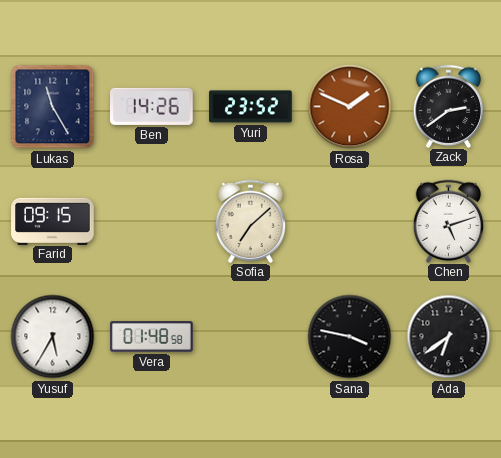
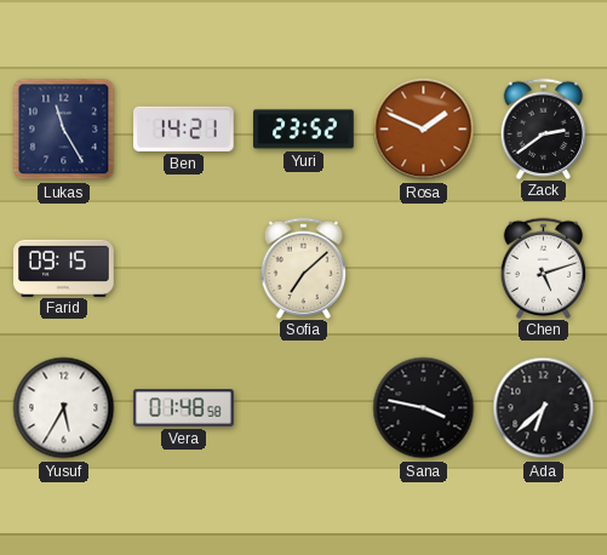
Ben: 14:26 -> 14:21 (184, 128)
Ada: 6:39 -> 6:38 (544, 408)
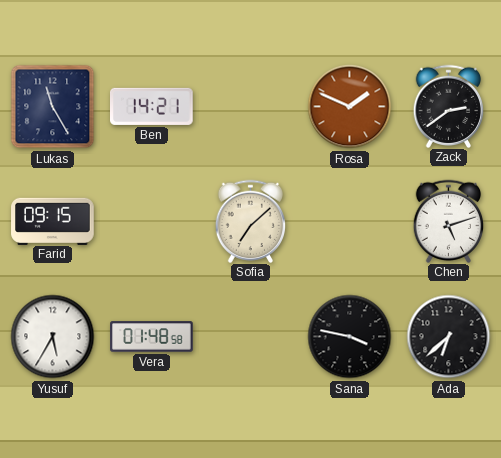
Yuri: 23:52 -> none (304, 130)
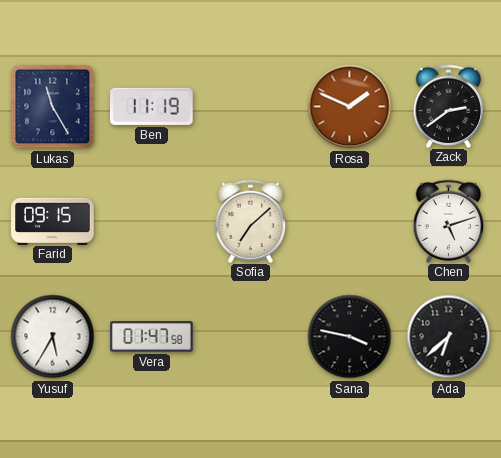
Ben: 14:21 -> 11:19 (152, 106)
Vera: 01:48 -> 01:47 (152, 337)
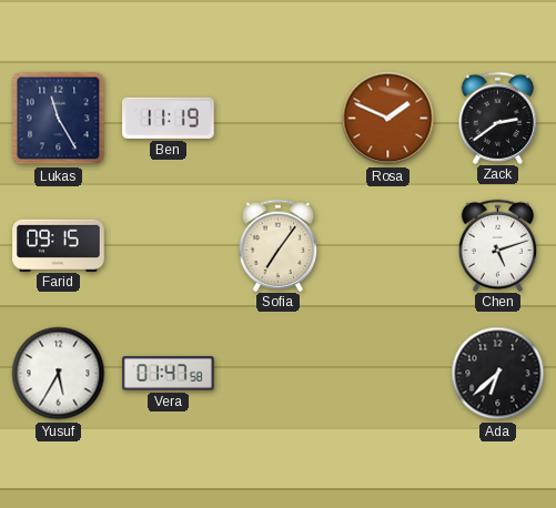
Sofia: 7:08 -> 7:06 (279, 245)
Sana: 3:47 -> none (350, 337)
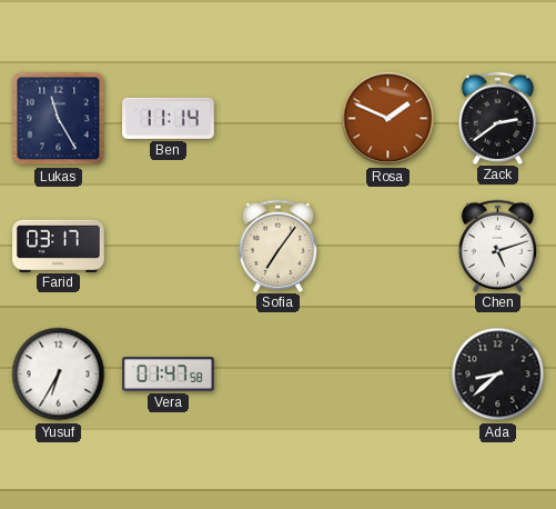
Ben: 11:19 -> 11:14 (169, 118)
Farid: 09:15 -> 03:17 (59, 246)
Yusuf: 5:35 -> 6:35 (59, 375)
Ada: 6:38 -> 8:38 (498, 375)
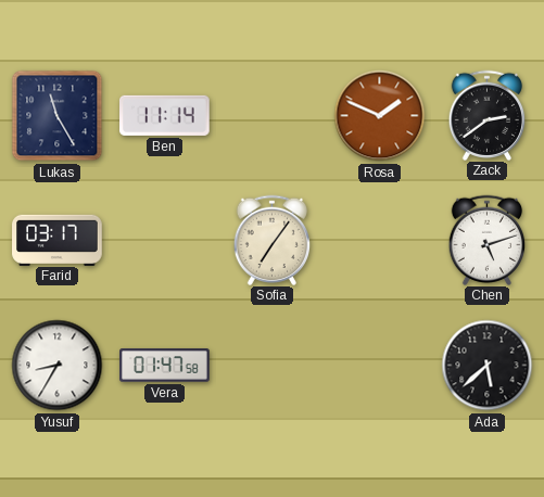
Yusuf: 6:35 -> 8:35 (58, 366)
Ada: 8:38 -> 5:38 (488, 366)
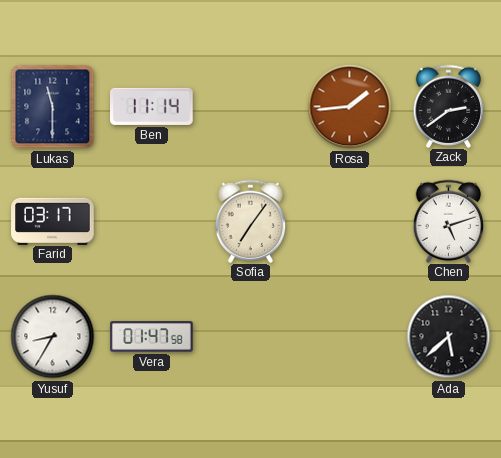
Lukas: 11:25 -> 11:30 (53, 107)
Rosa: 1:49 -> 1:44 (350, 107)
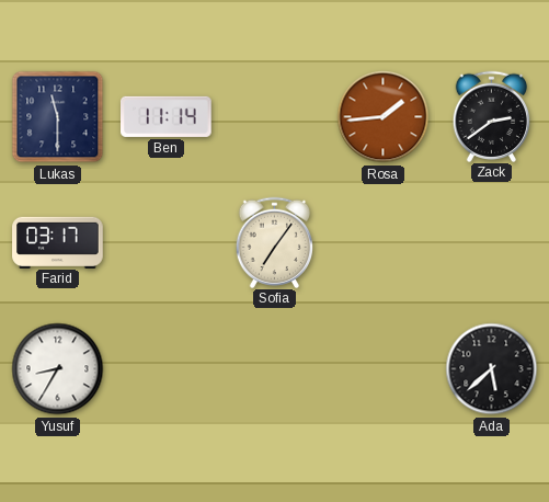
Chen: 5:12 -> none (449, 221)
Vera: 01:47 -> none (152, 337)
